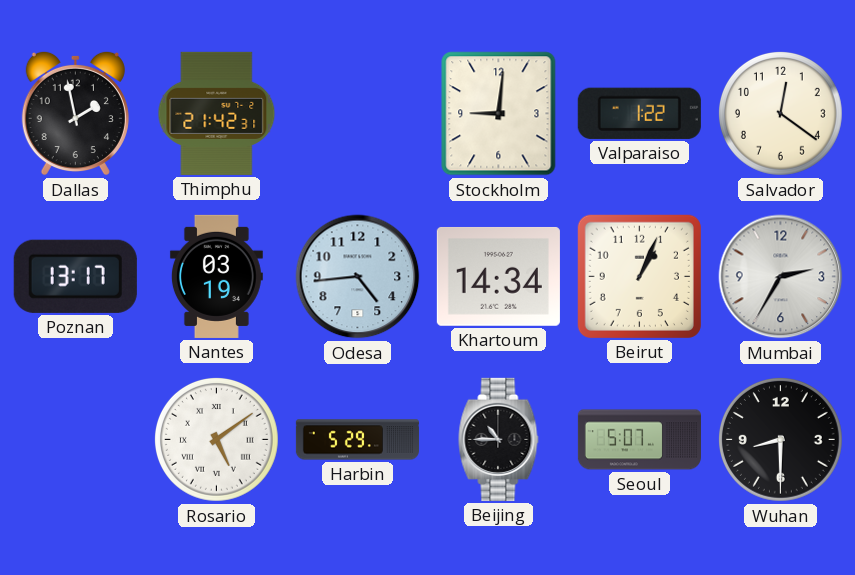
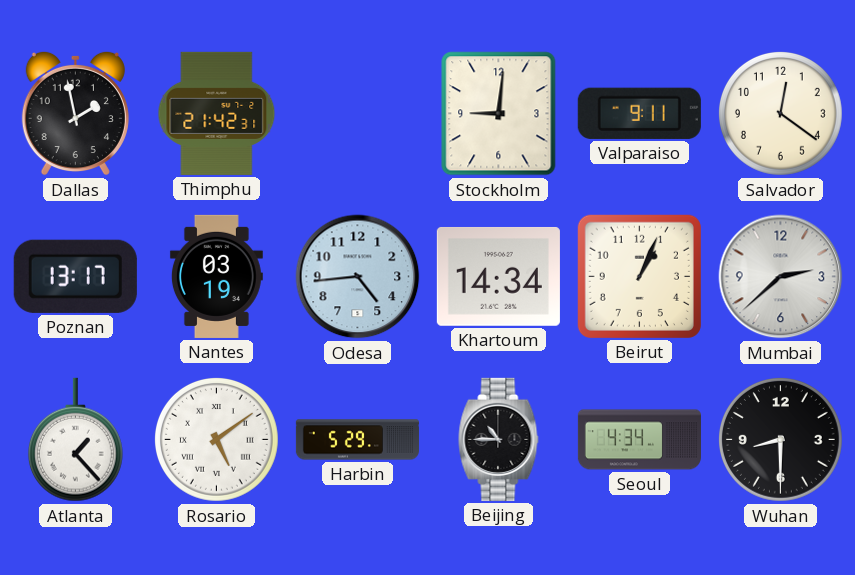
Valparaiso: 1:22 -> 9:11 (639, 113)
Mumbai: 2:35 -> 2:38 (781, 277)
Atlanta: none -> 1:23 (75, 440)
Seoul: 5:07 -> 4:34 (639, 440)
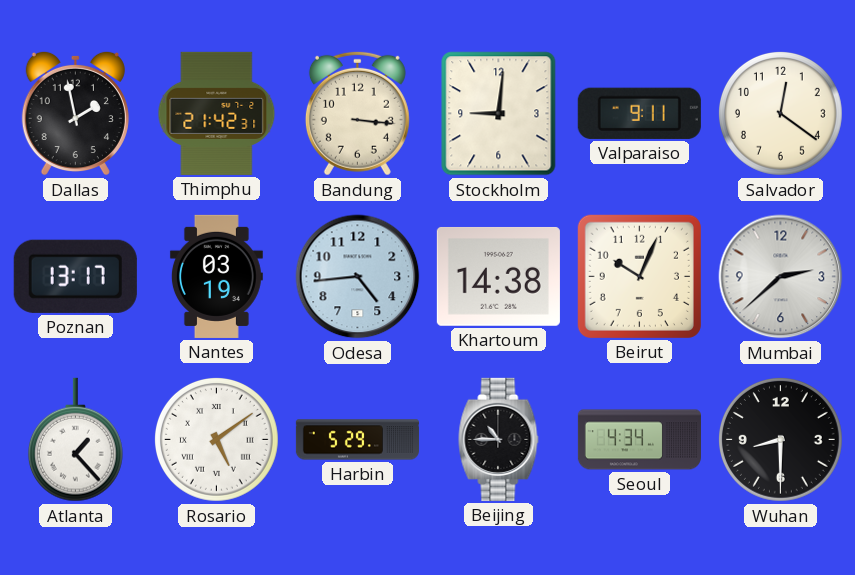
Bandung: none -> 3:16 (357, 113)
Khartoum: 14:34 -> 14:38 (498, 276)
Beirut: 1:04 -> 10:04 (639, 276)
